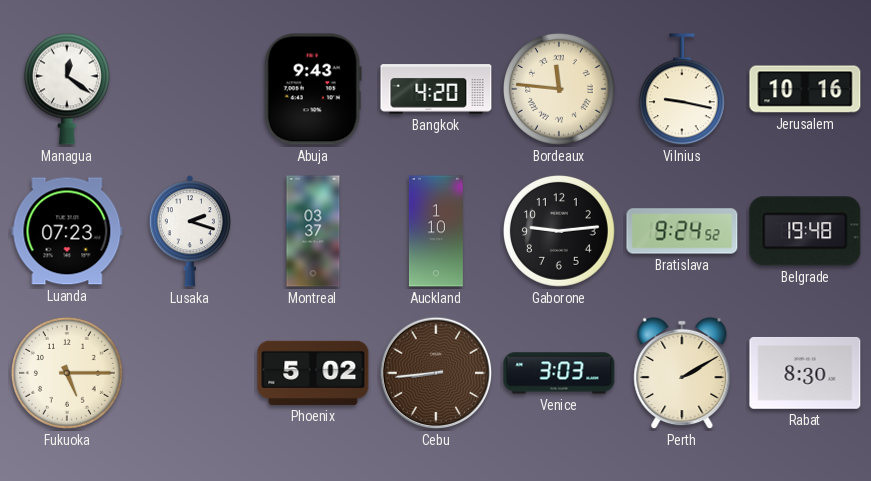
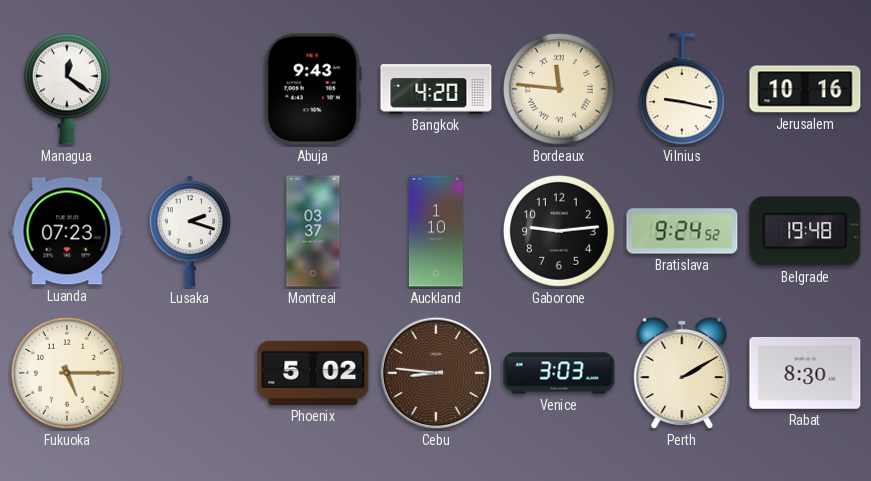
Cebu: 8:44 -> 8:46 (436, 373)
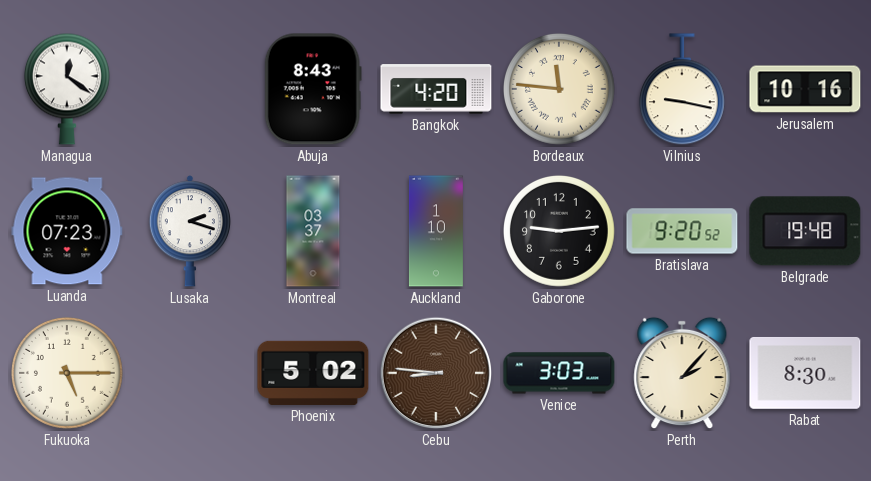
Abuja: 9:43 -> 8:43 (313, 89)
Bratislava: 9:24 -> 9:20 (682, 231)
Perth: 2:10 -> 2:07 (682, 373)
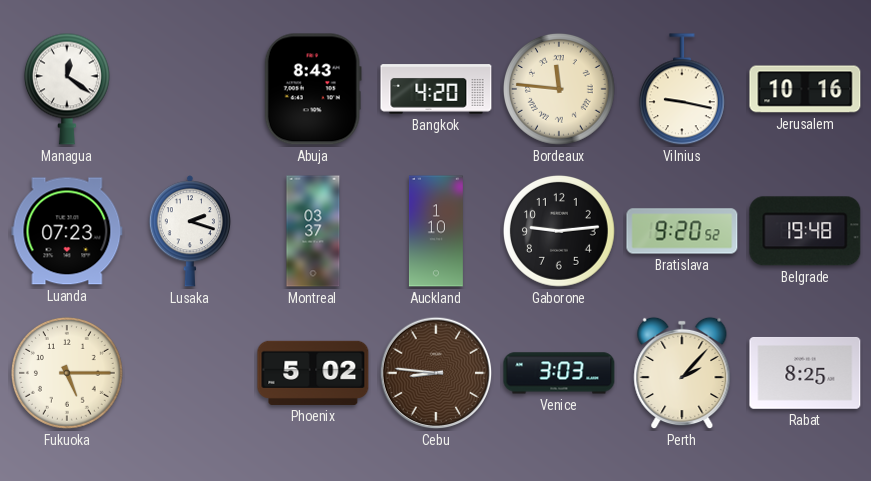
Rabat: 8:30 -> 8:25 (805, 373)
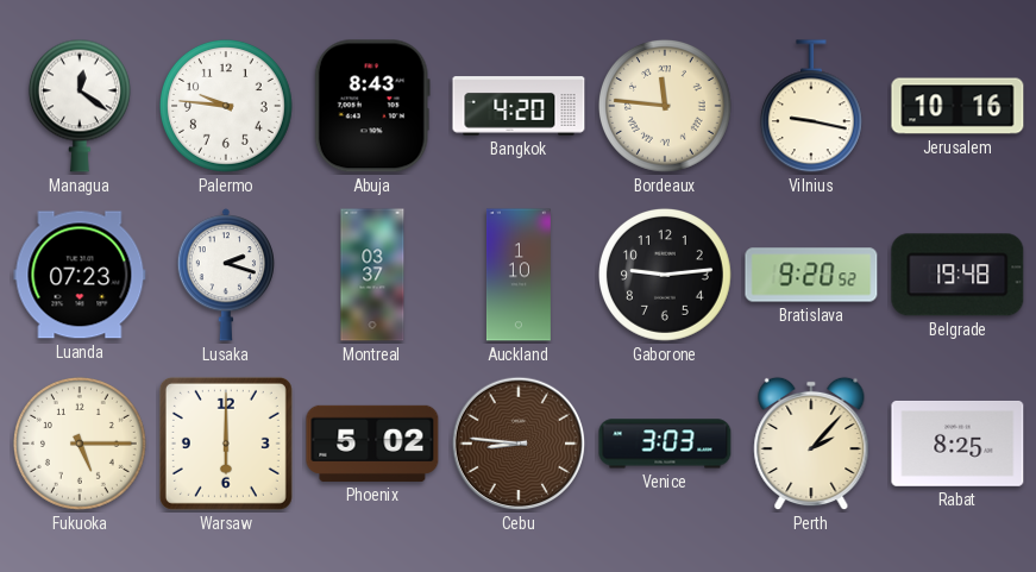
Palermo: none -> 9:46 (226, 106)
Warsaw: none -> 6:00 (226, 444)
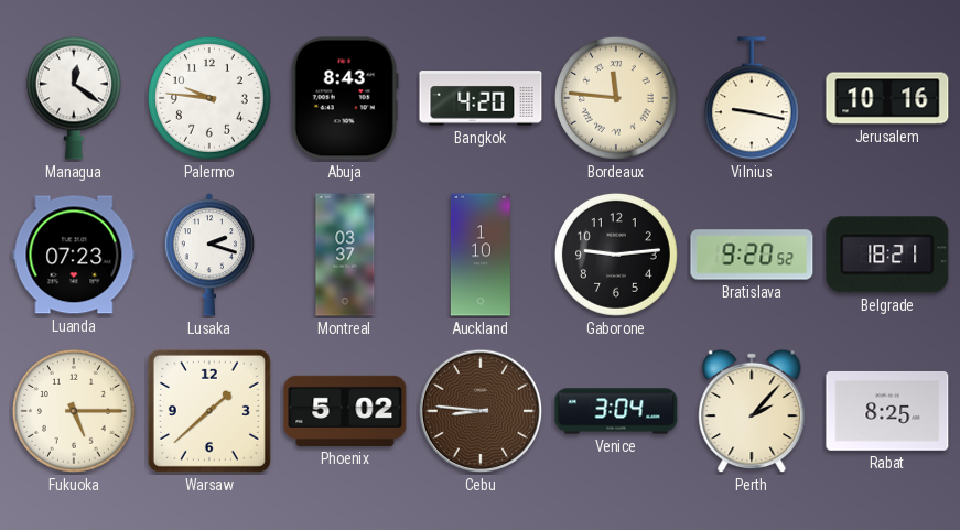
Belgrade: 19:48 -> 18:21 (887, 255)
Warsaw: 6:00 -> 1:38 (209, 411)
Venice: 3:03 -> 3:04 (616, 411)
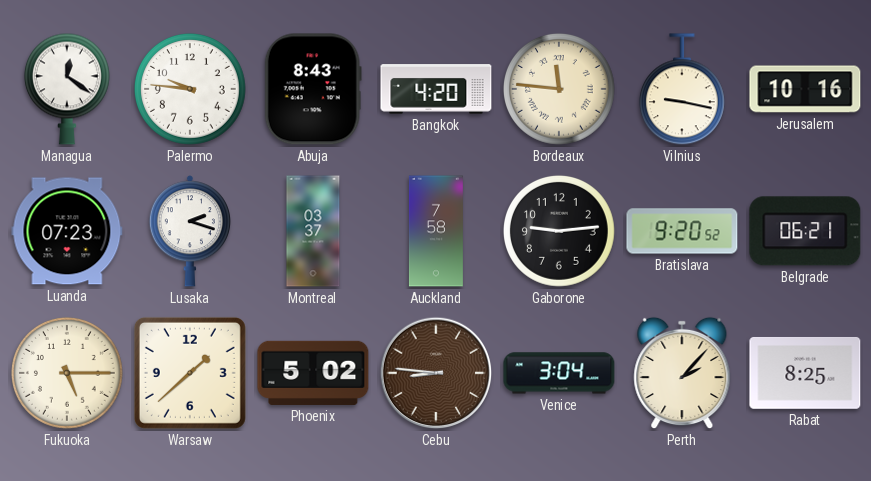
Auckland: 1:10 -> 7:58 (436, 231)
Belgrade: 18:21 -> 06:21 (805, 231)
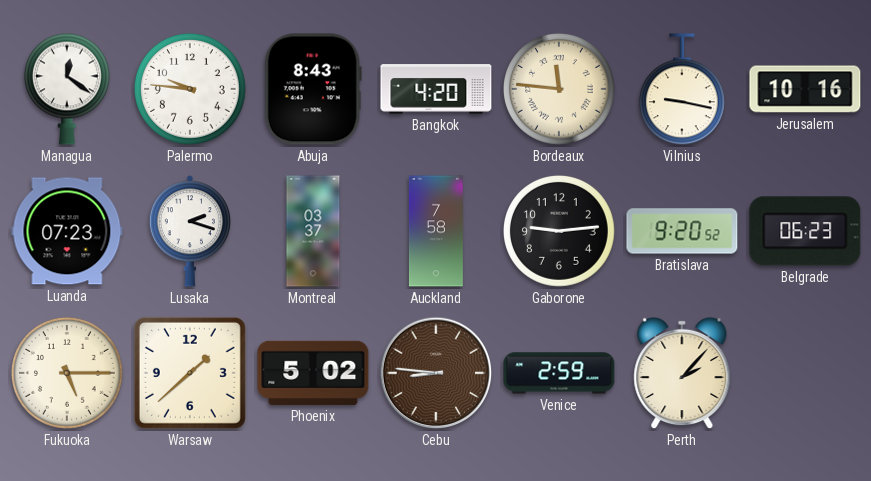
Belgrade: 06:21 -> 06:23 (805, 231)
Venice: 3:04 -> 2:59 (559, 373)
Rabat: 8:25 -> none (805, 373)
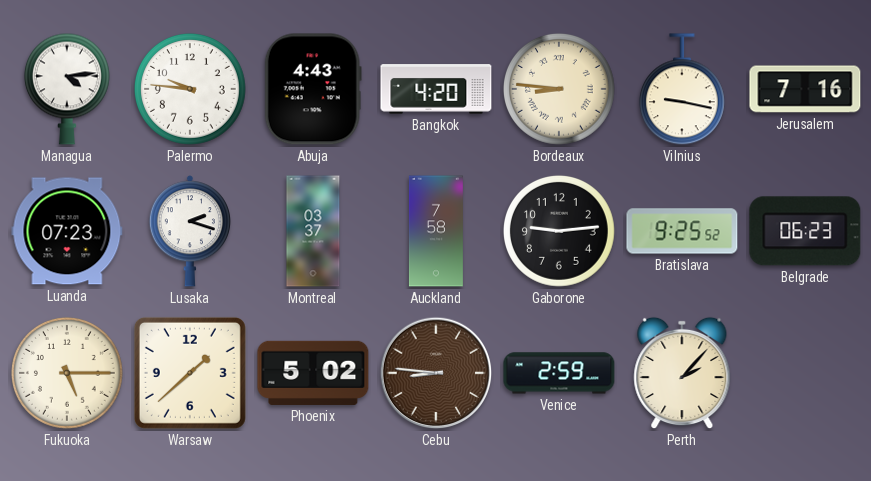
Managua: 12:21 -> 4:14 (67, 89)
Abuja: 8:43 -> 4:43 (313, 89)
Bordeaux: 11:46 -> 8:46 (559, 89)
Jerusalem: 10:16 -> 7:16 (805, 89)
Bratislava: 9:20 -> 9:25 (682, 231)
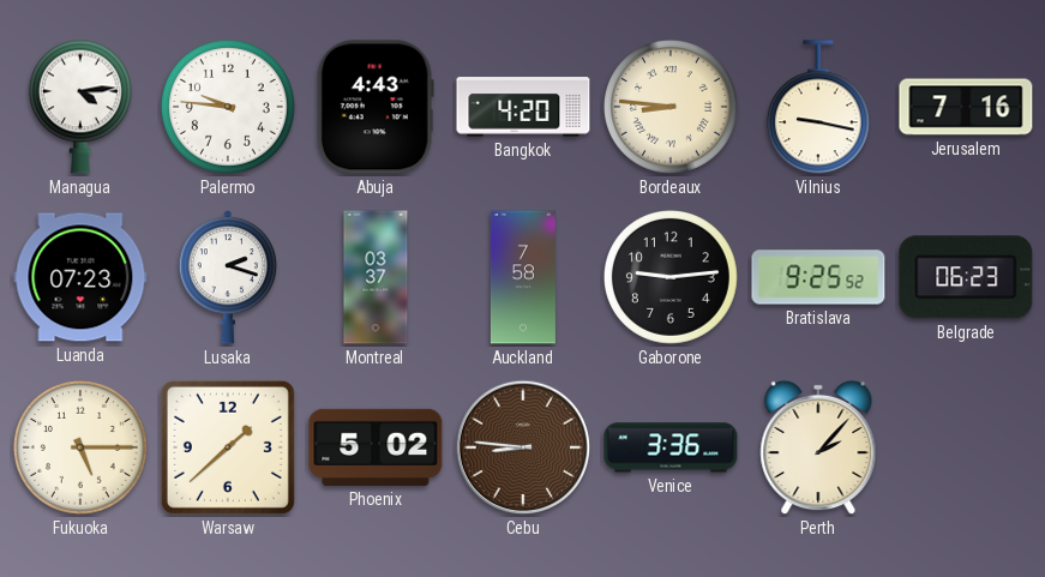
Venice: 2:59 -> 3:36 (671, 447)
